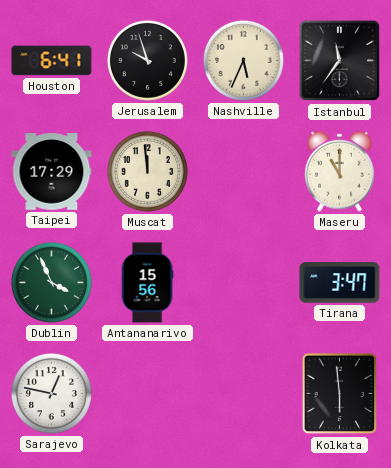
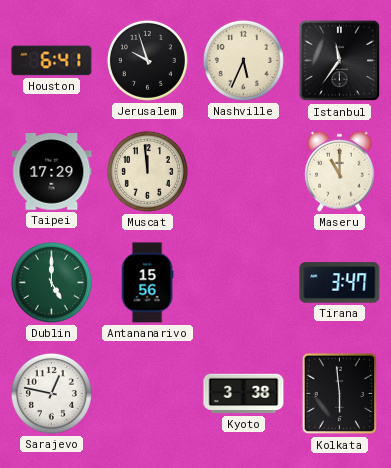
Dublin: 3:56 -> 5:00 (51, 282)
Kyoto: none -> 3:38 (244, 394)
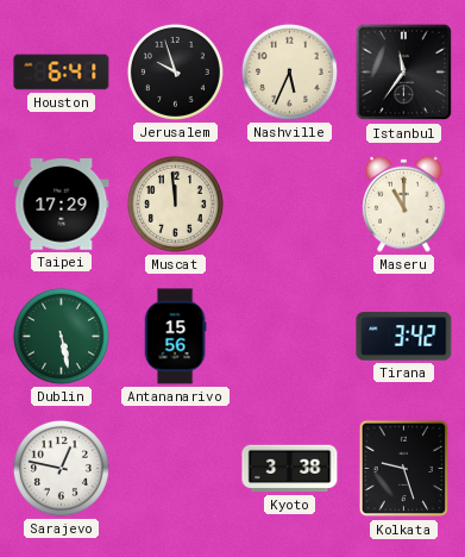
Dublin: 5:00 -> 5:28 (61, 336)
Tirana: 3:47 -> 3:42 (404, 337)
Kolkata: 5:59 -> 9:27 (404, 469)
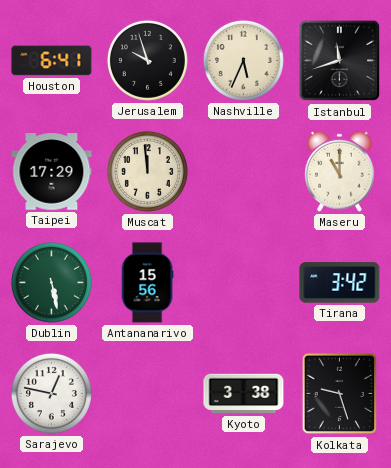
Istanbul: 11:36 -> 11:42 (340, 61)
